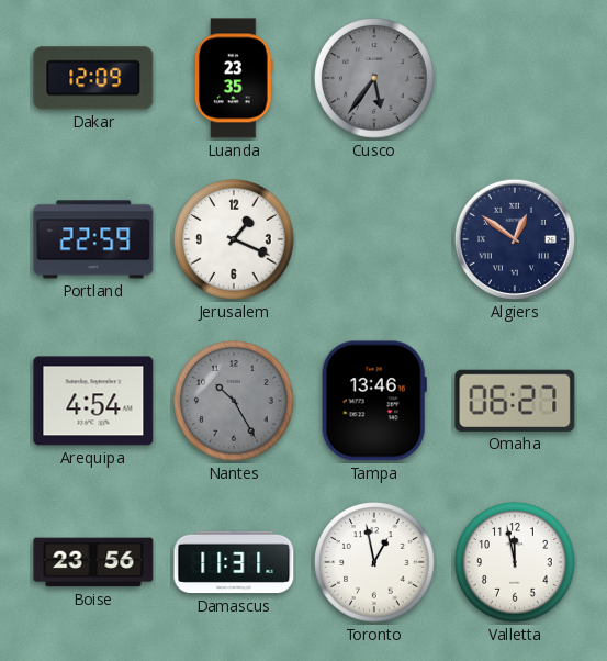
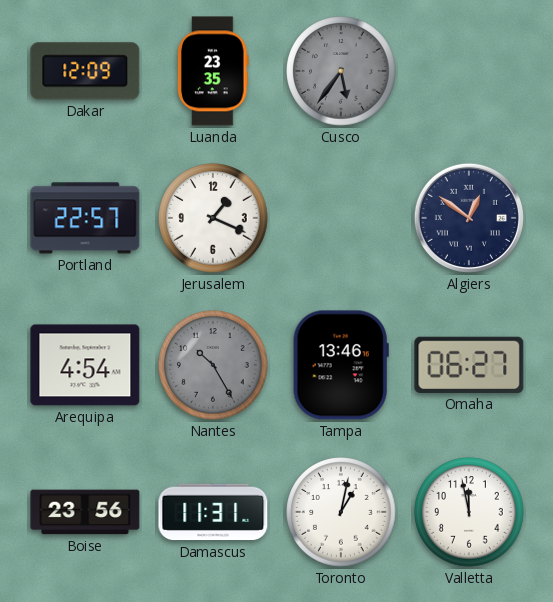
Portland: 22:59 -> 22:57 (85, 218)
Toronto: 12:58 -> 1:02 (341, 512)
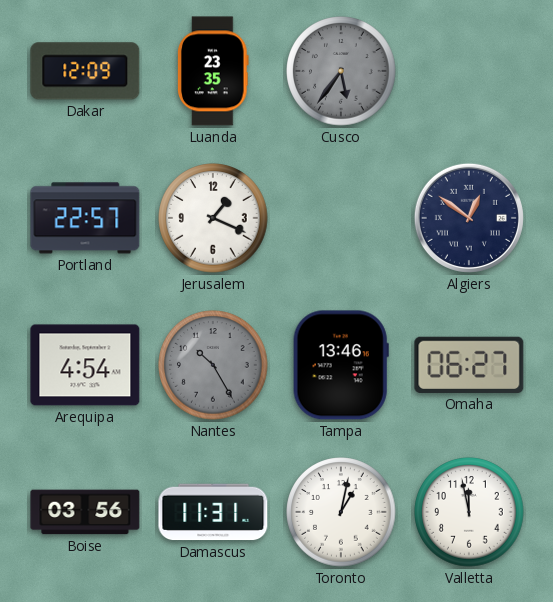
Boise: 23:56 -> 03:56 (85, 512)
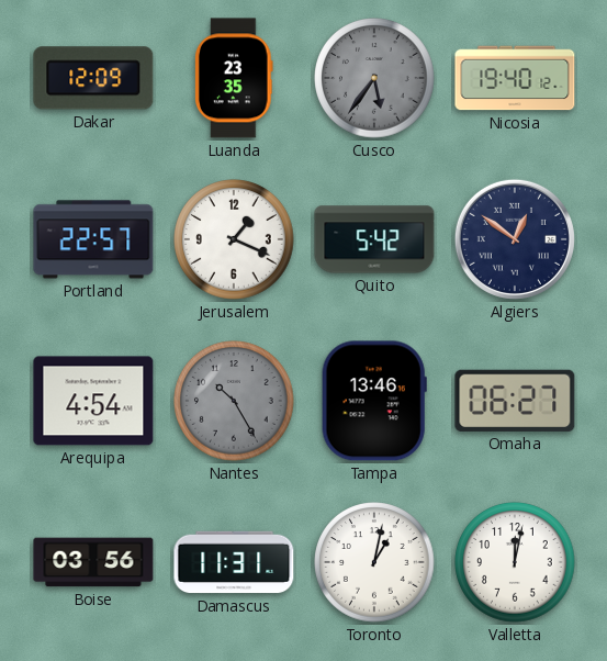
Nicosia: none -> 19:40 (515, 78)
Quito: none -> 5:42 (374, 239)
Valletta: 11:58 -> 12:02 (515, 562)
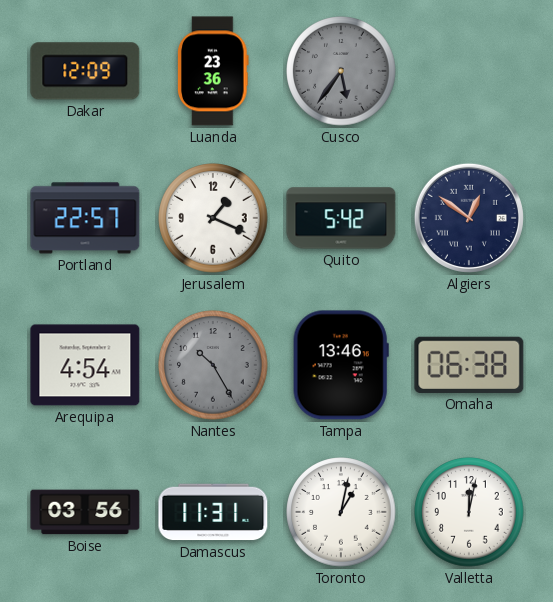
Luanda: 23:35 -> 23:36 (214, 71)
Nicosia: 19:40 -> none (515, 78)
Omaha: 06:27 -> 06:38 (469, 365)
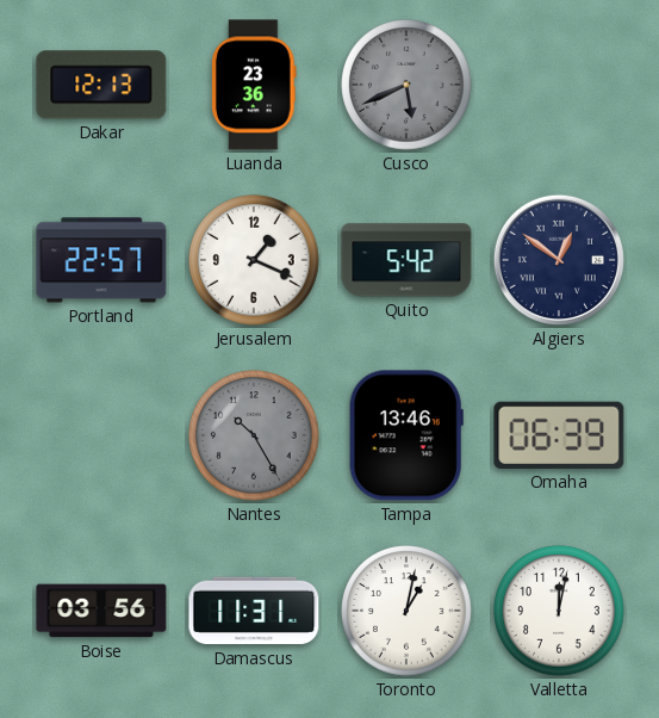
Dakar: 12:09 -> 12:13 (101, 85)
Cusco: 5:36 -> 5:41 (406, 85)
Arequipa: 4:54 -> none (85, 365)
Omaha: 06:38 -> 06:39 (559, 435)
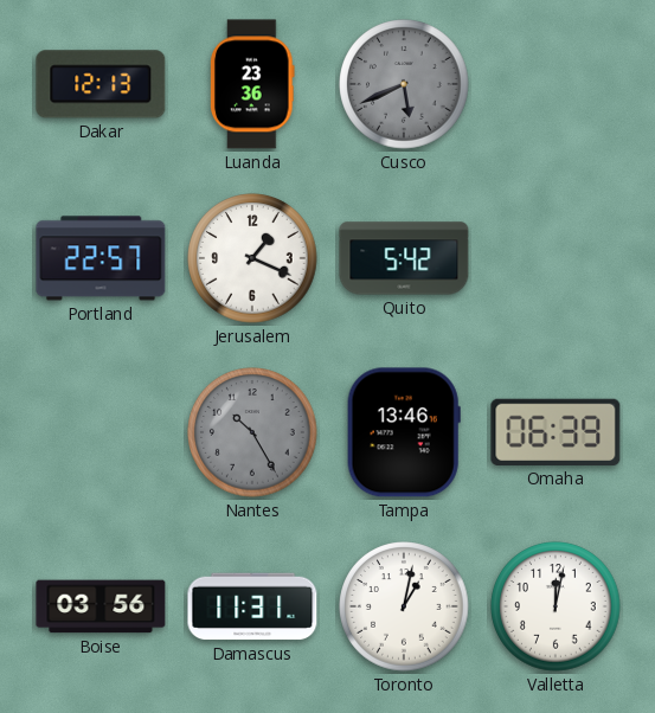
Algiers: 12:51 -> none (559, 260)
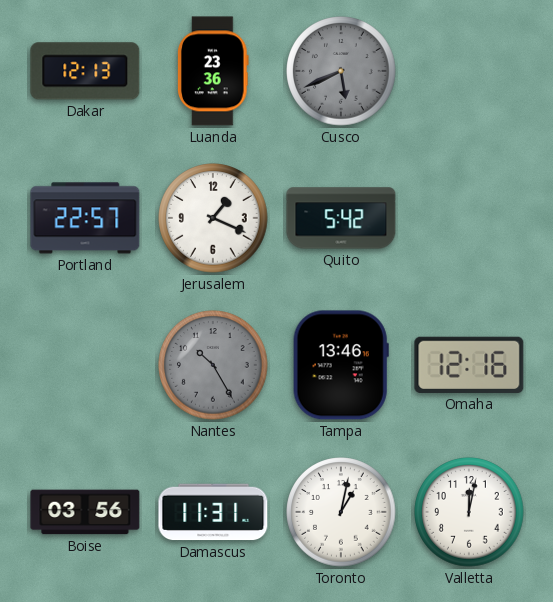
Omaha: 06:39 -> 12:16 (469, 365)
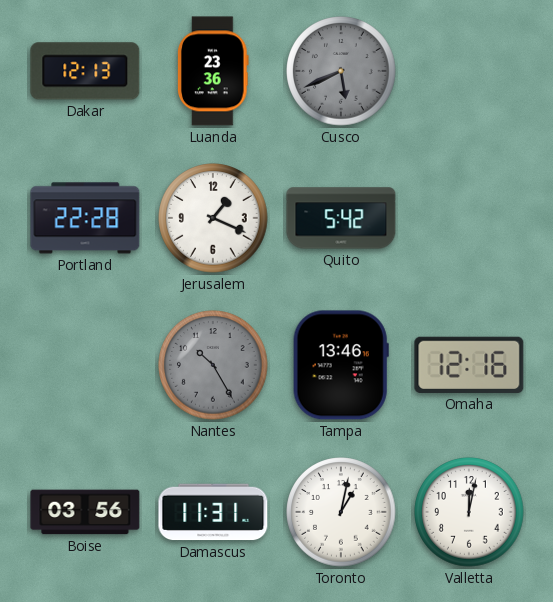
Portland: 22:57 -> 22:28 (85, 218)
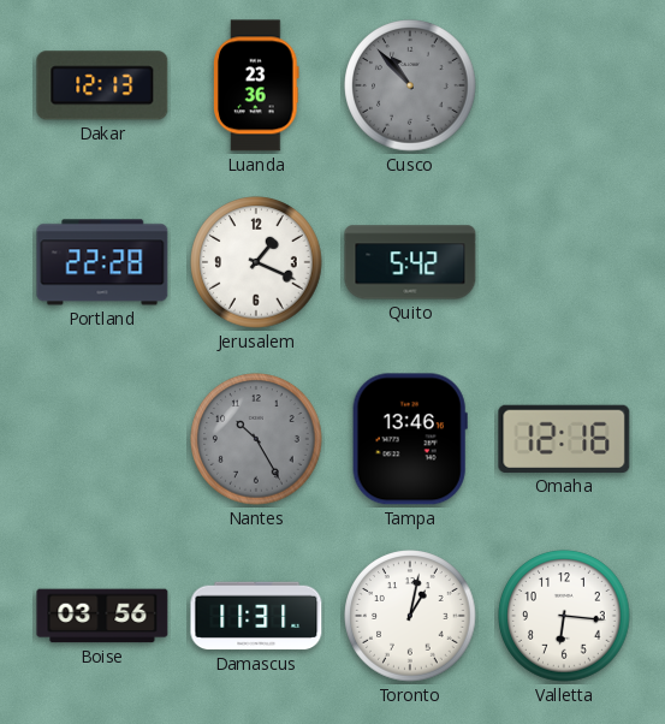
Cusco: 5:41 -> 10:53 (410, 85)
Valletta: 12:02 -> 6:16 (564, 616)
